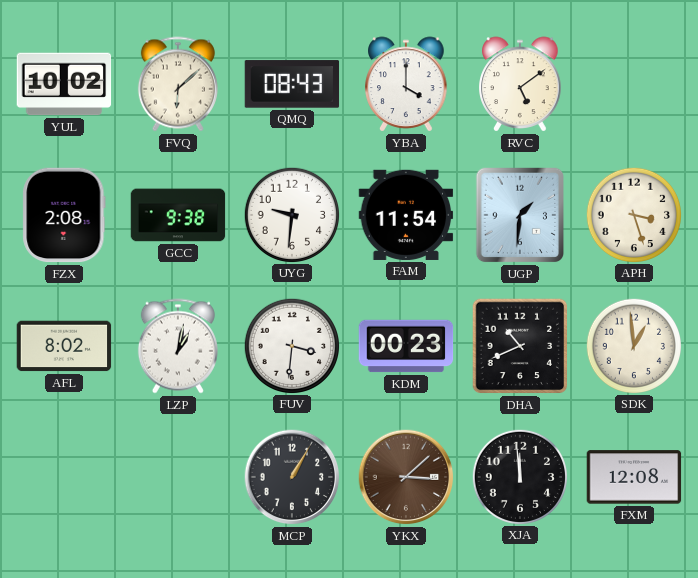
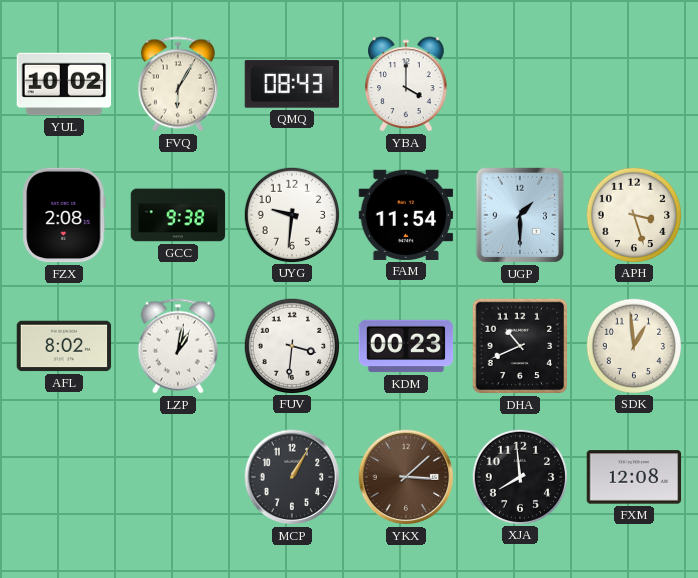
FVQ: 6:08 -> 6:05 (178, 84)
RVC: 5:09 -> none (520, 84)
UGP: 1:31 -> 1:30 (520, 215)
XJA: 11:59 -> 7:59 (519, 476)
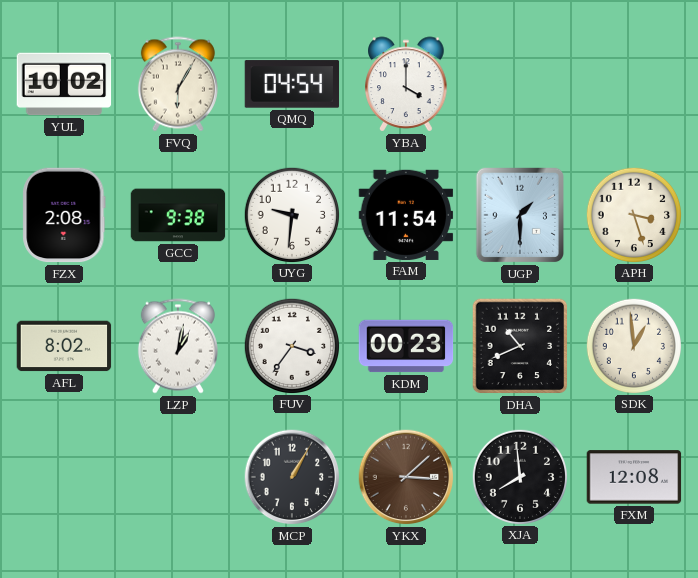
QMQ: 08:43 -> 04:54 (292, 84)
FUV: 3:31 -> 3:36 (291, 345)
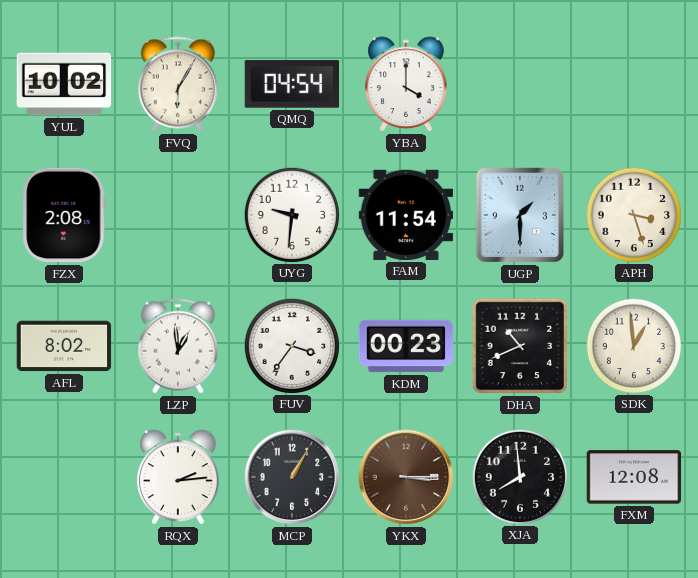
GCC: 9:38 -> none (178, 215)
LZP: 1:02 -> 12:59 (178, 346)
RQX: none -> 2:14 (178, 477)
YKX: 3:08 -> 3:15 (406, 477)
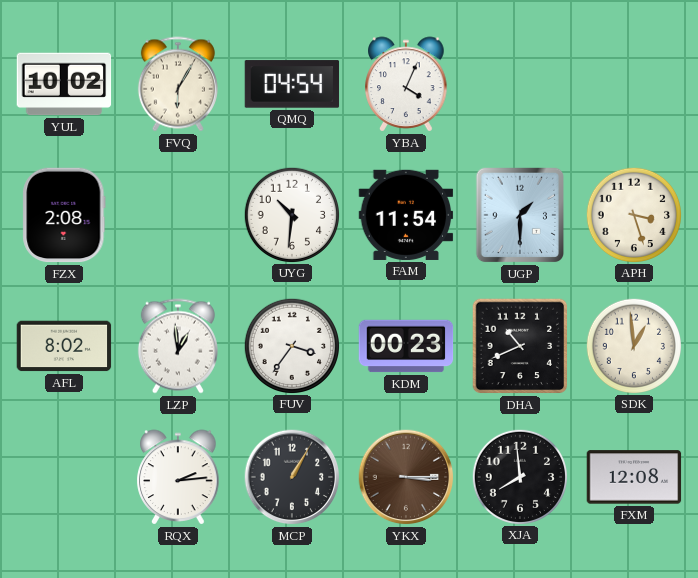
YBA: 4:00 -> 4:04 (406, 84)
UYG: 9:31 -> 10:31 (291, 214)
